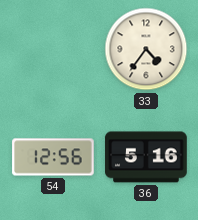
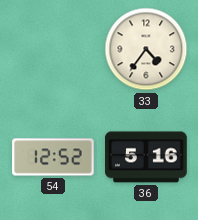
54: 12:56 -> 12:52 (53, 157)
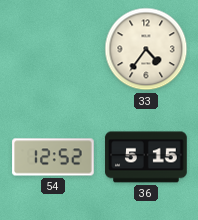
36: 5:16 -> 5:15 (146, 157)
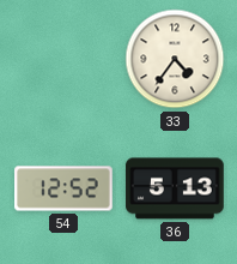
36: 5:15 -> 5:13 (175, 188)
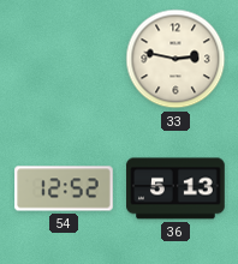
33: 4:36 -> 2:47 (175, 59)
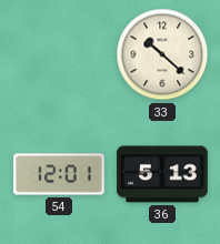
33: 2:47 -> 10:22 (162, 54)
54: 12:52 -> 12:01 (59, 174)
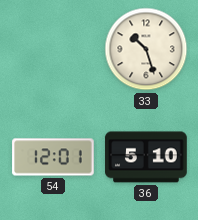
33: 10:22 -> 10:27 (146, 49)
36: 5:13 -> 5:10 (146, 157)
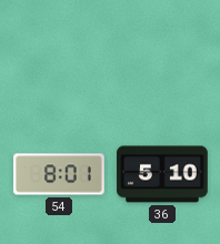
33: 10:27 -> none (146, 49)
54: 12:01 -> 8:01 (59, 174)
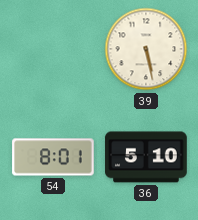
39: none -> 5:28 (146, 49)
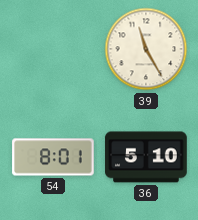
39: 5:28 -> 11:25 (146, 49)
